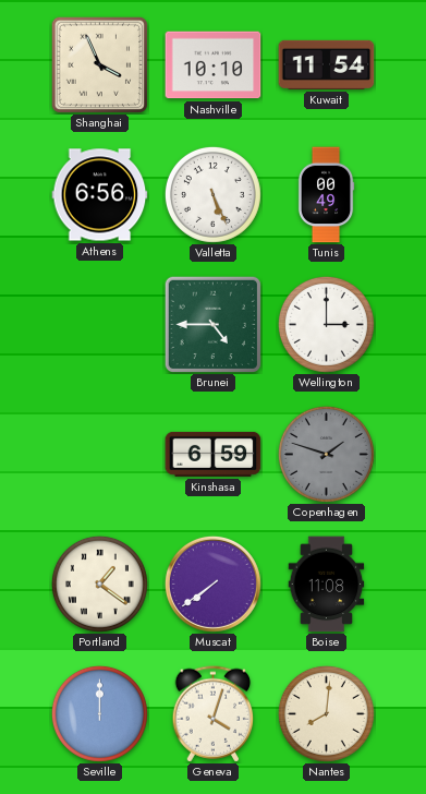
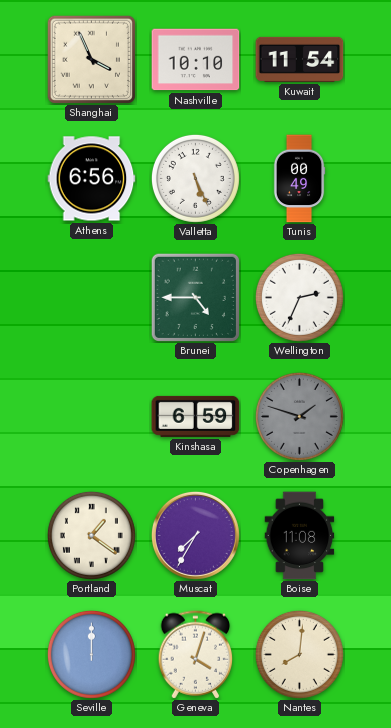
Wellington: 3:00 -> 2:34 (299, 297)
Muscat: 7:39 -> 7:35 (195, 535)
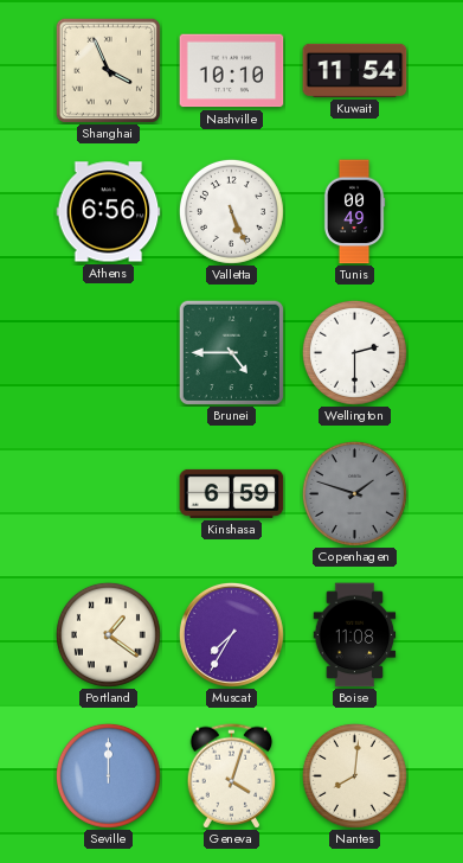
Wellington: 2:34 -> 2:30 (354, 352)
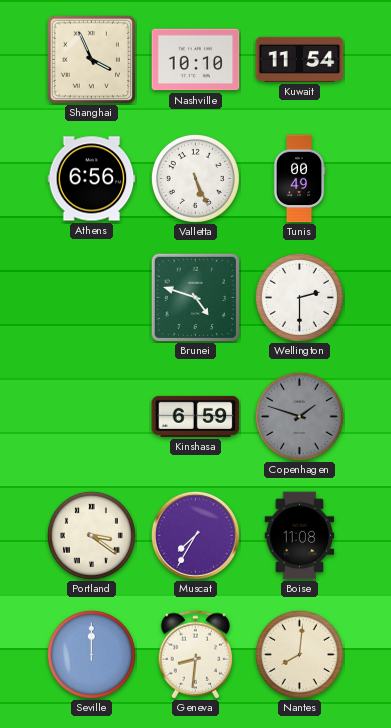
Brunei: 4:45 -> 4:48 (195, 297)
Portland: 1:21 -> 3:21 (91, 535)
Geneva: 4:03 -> 8:31 (196, 655)
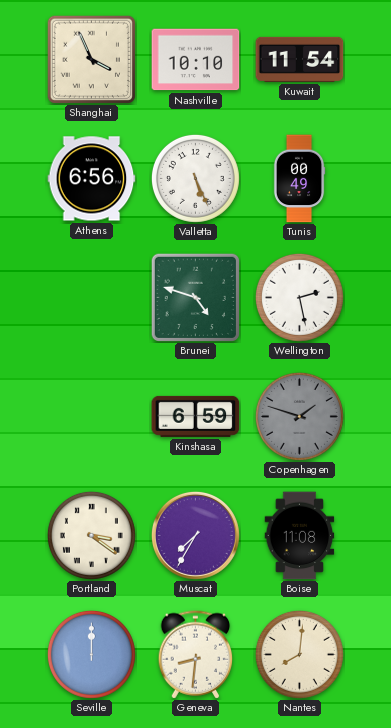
Wellington: 2:30 -> 2:28 (299, 297)
